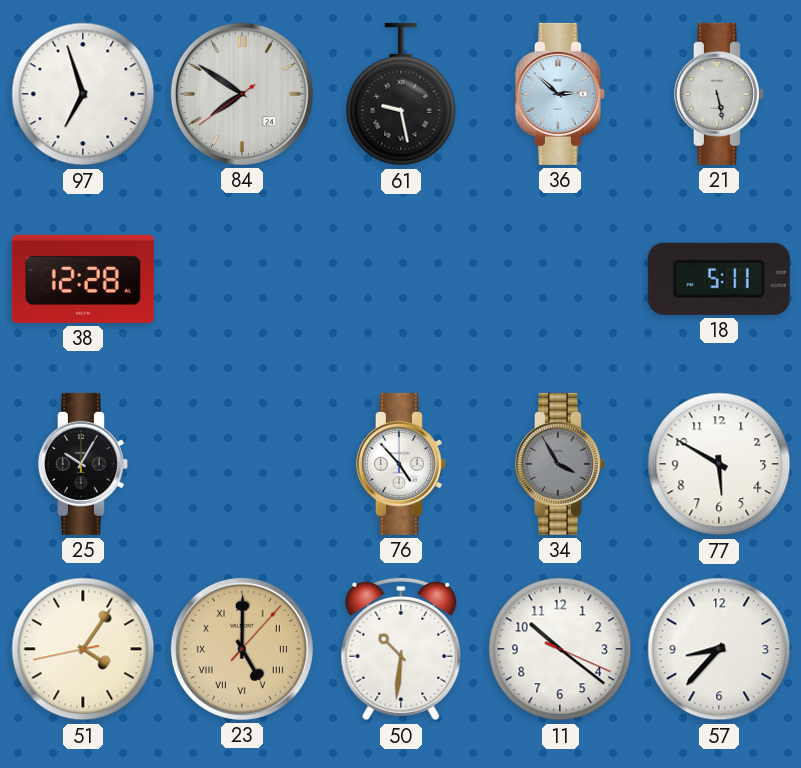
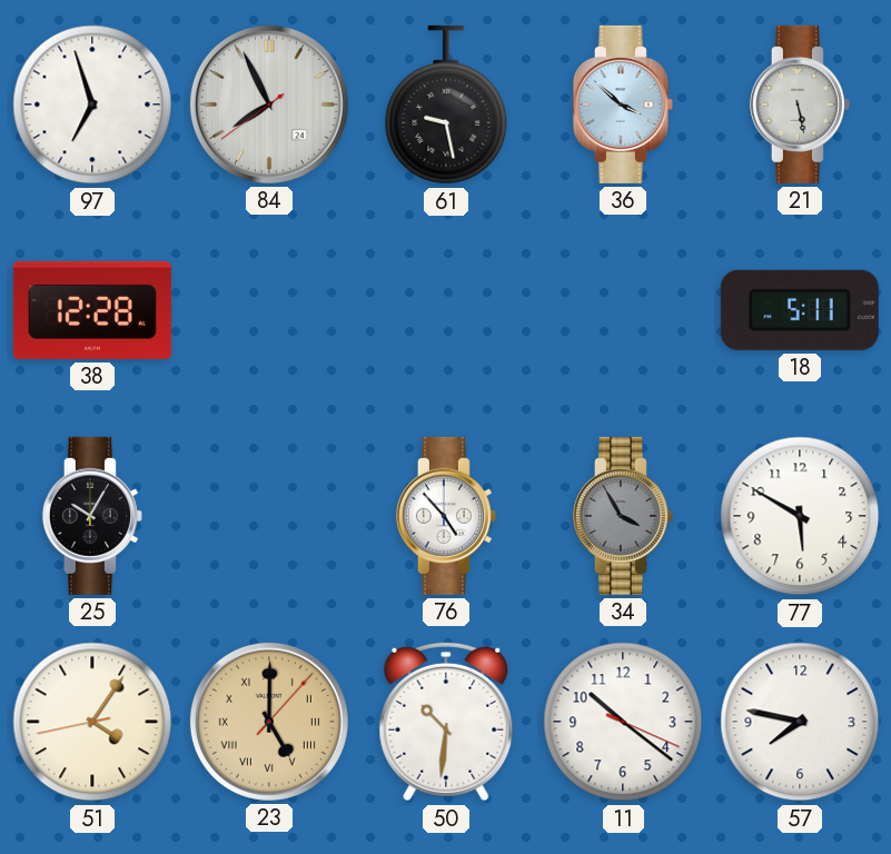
84: 7:50 -> 7:55 (269, 105)
36: 2:52 -> 3:52 (623, 105)
57: 8:37 -> 7:47 (800, 722)
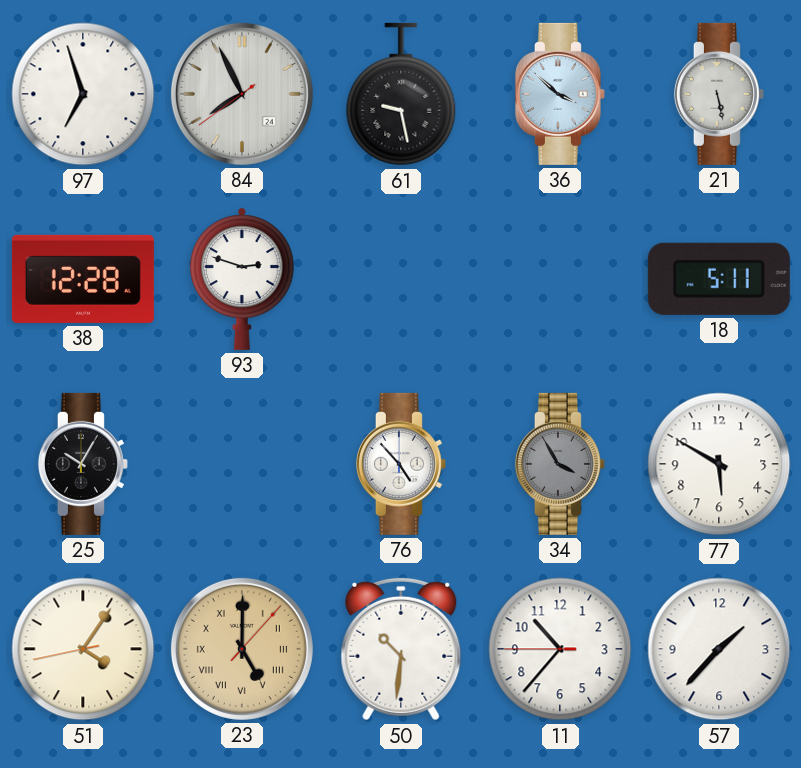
93: none -> 2:48 (243, 279)
11: 10:21 -> 10:36 (560, 649)
57: 7:47 -> 1:37 (719, 649)
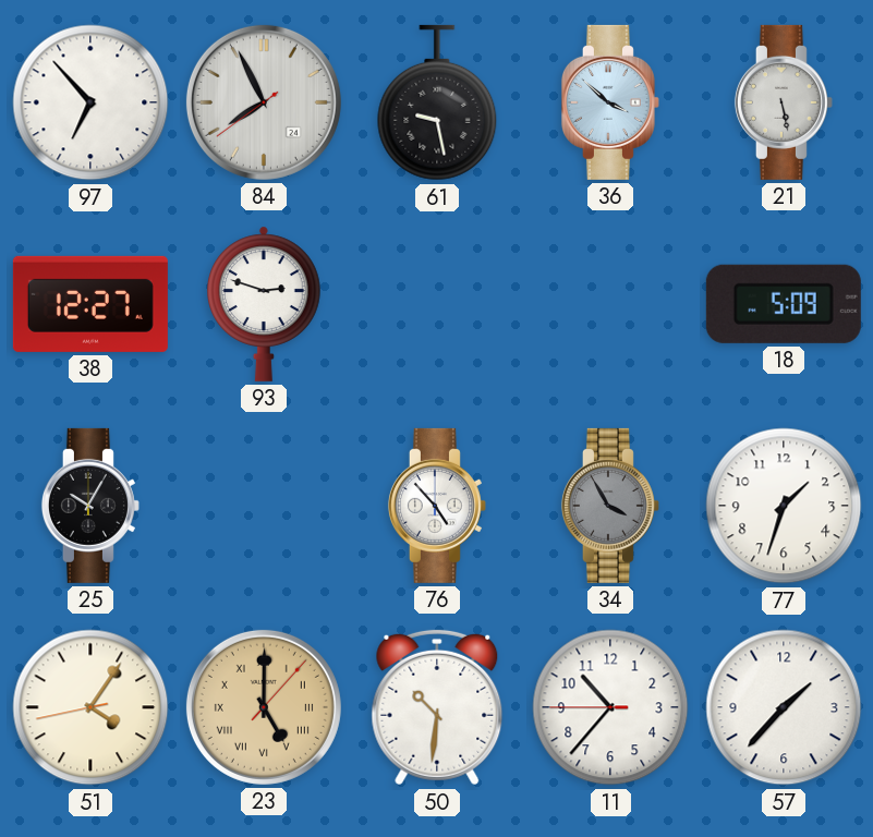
97: 6:57 -> 6:53 (90, 102)
38: 12:28 -> 12:27 (90, 304)
18: 5:11 -> 5:09 (784, 304)
77: 5:50 -> 1:33 (784, 506)
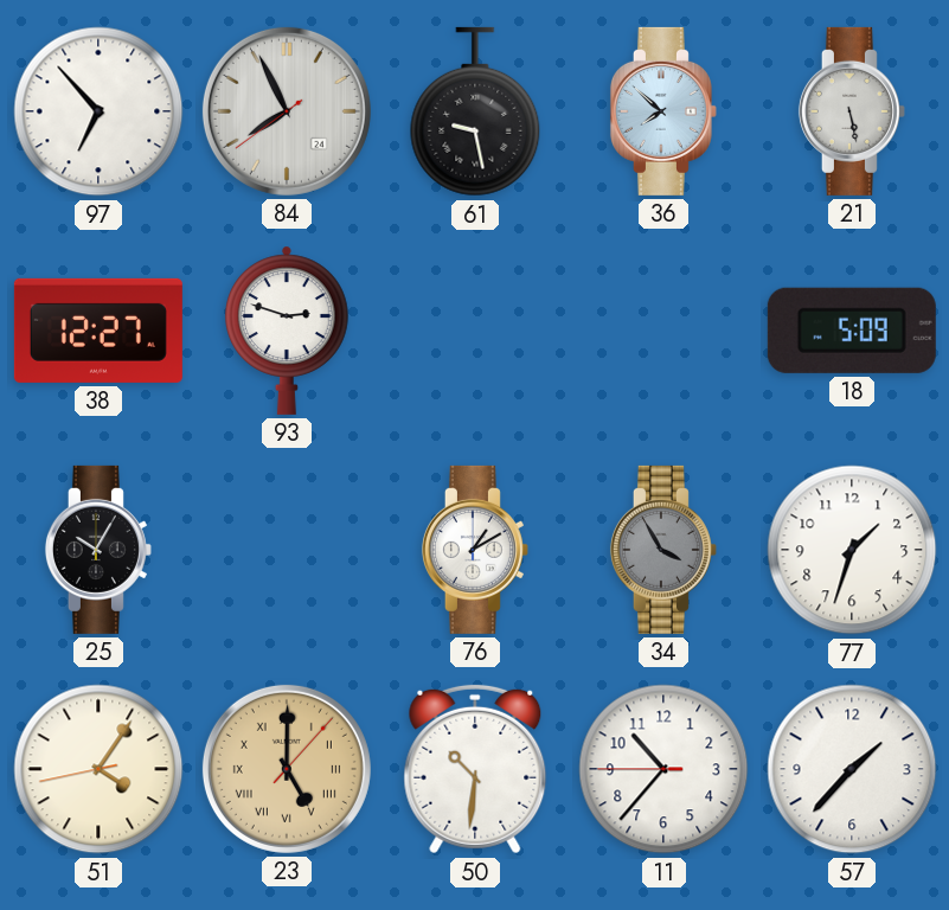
36: 3:52 -> 7:52 (663, 111)
76: 4:53 -> 1:10 (475, 550)
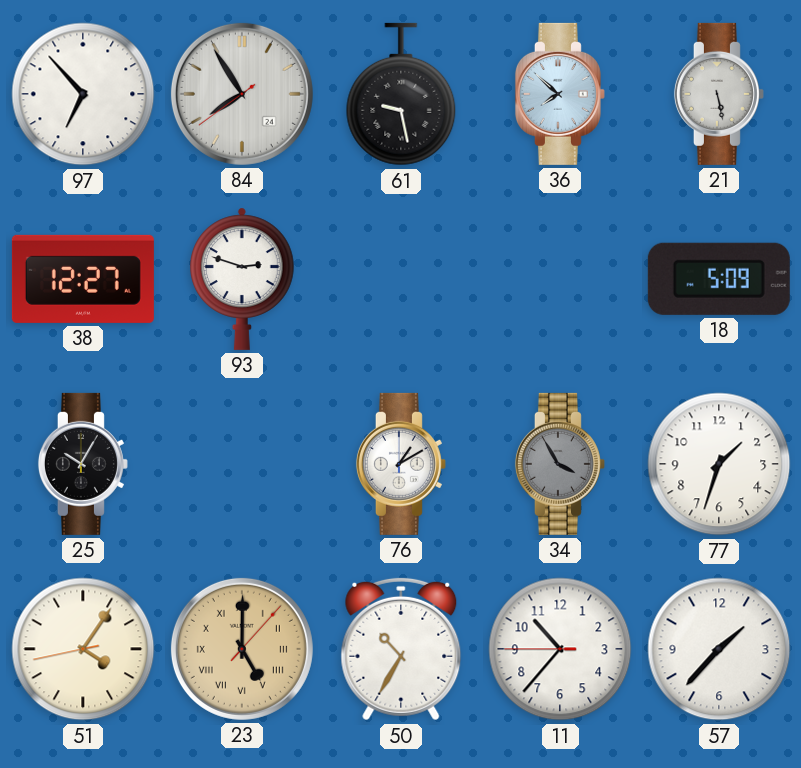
84: 7:55 -> 7:54 (242, 94)
50: 10:31 -> 10:35 (401, 649)
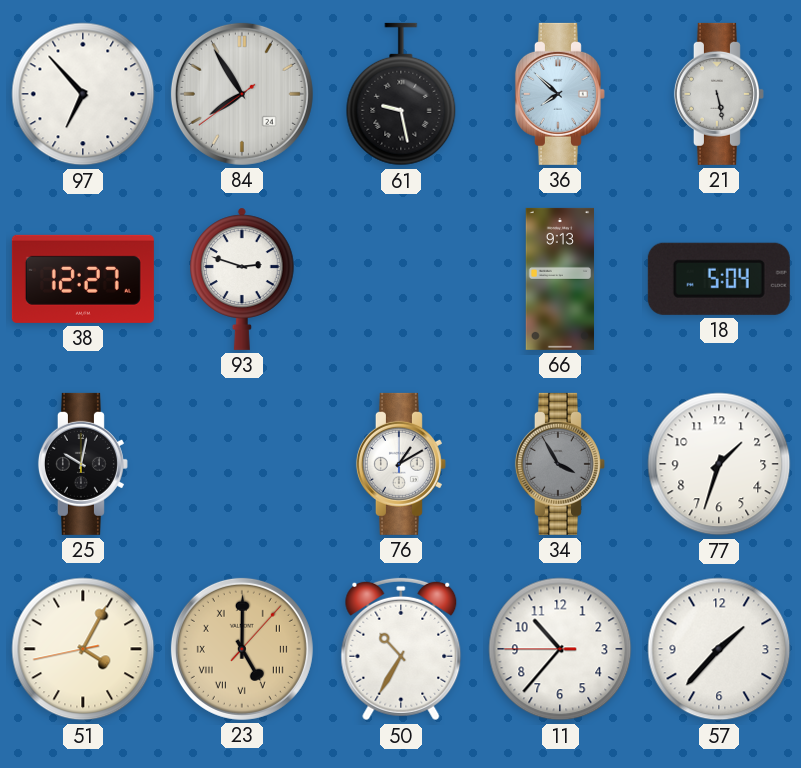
66: none -> 9:13 (559, 279)
18: 5:09 -> 5:04 (719, 279)
25: 10:05 -> 10:02 (83, 464)
51: 4:05 -> 4:04 (83, 649)
